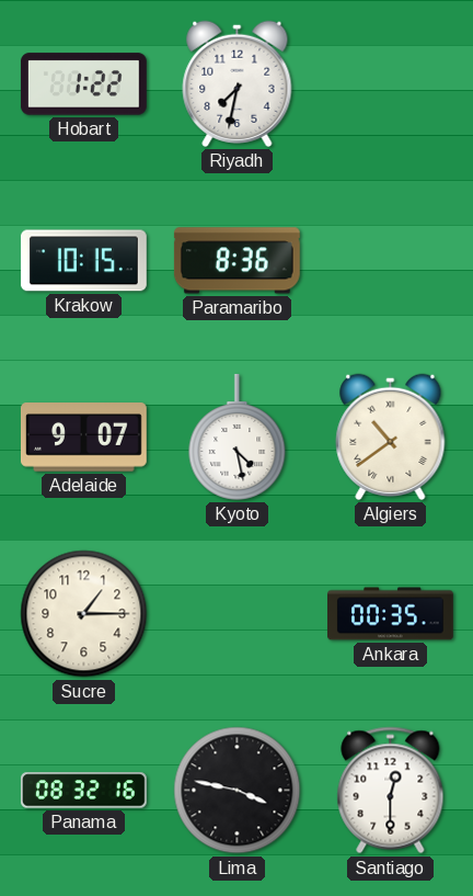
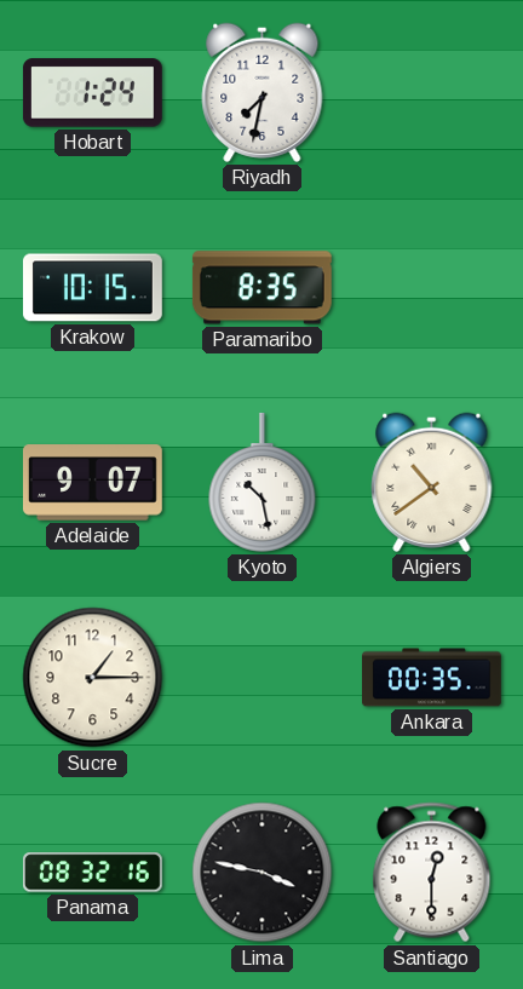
Hobart: 1:22 -> 1:24 (92, 93)
Paramaribo: 8:36 -> 8:35 (261, 288)
Kyoto: 4:28 -> 10:28 (263, 482)
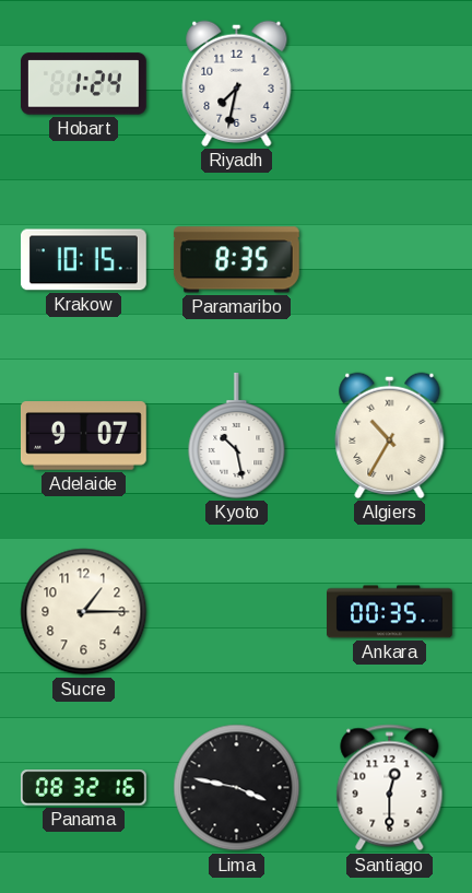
Algiers: 10:39 -> 10:35 (390, 435)
